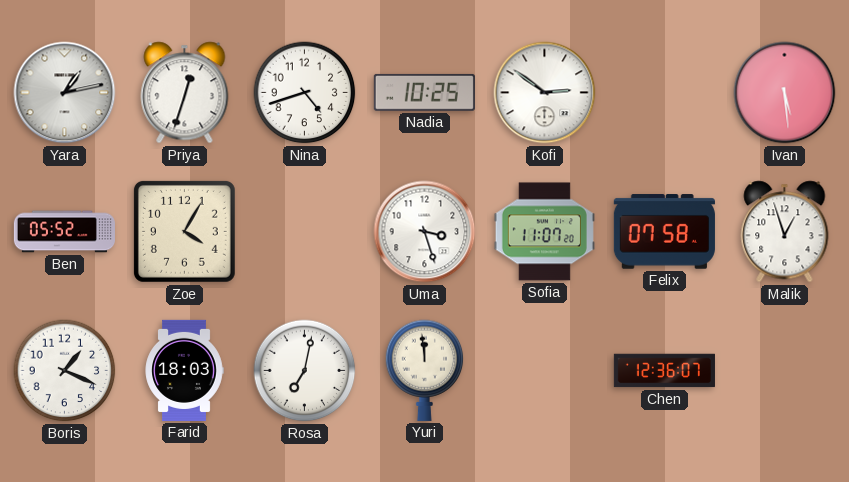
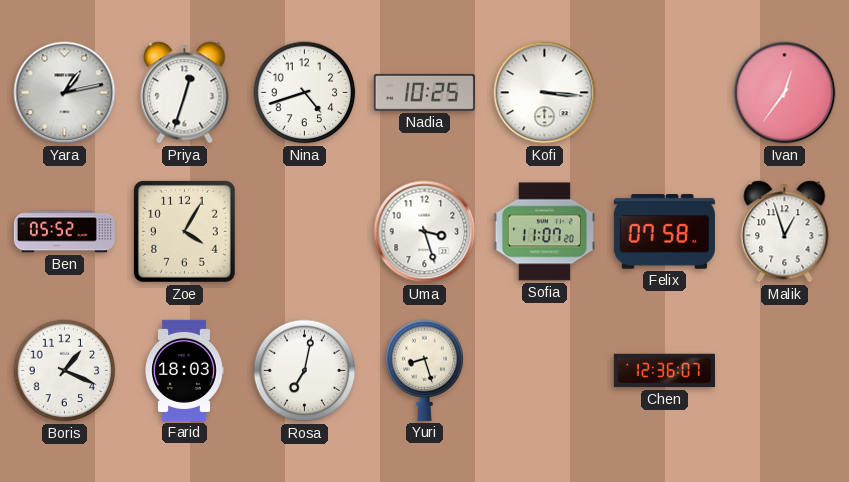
Kofi: 2:51 -> 3:16 (545, 93)
Ivan: 5:29 -> 12:36 (785, 93)
Yuri: 11:59 -> 8:27 (425, 370)
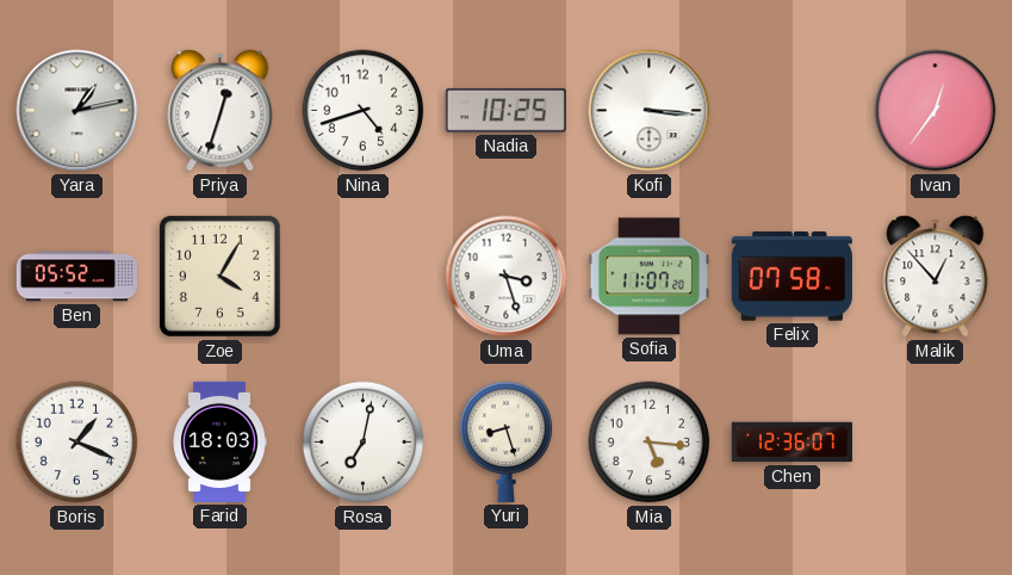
Malik: 12:57 -> 12:53 (936, 277)
Mia: none -> 5:16 (650, 443)
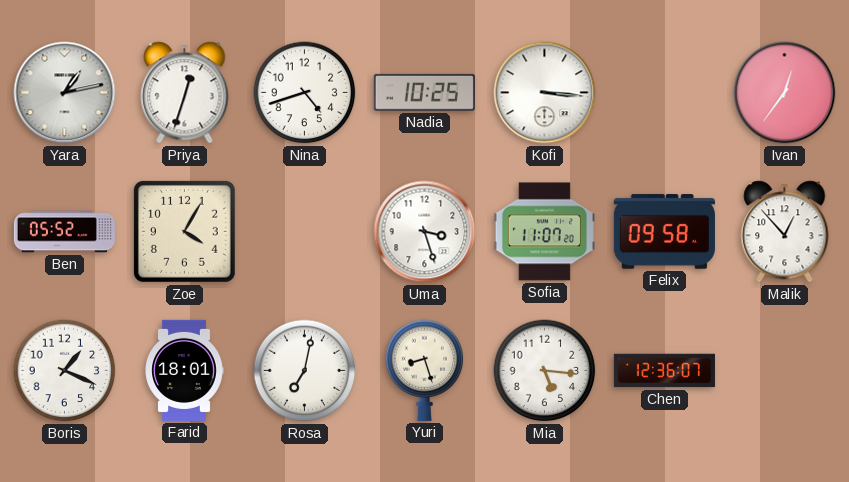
Felix: 07:58 -> 09:58 (664, 232)
Farid: 18:03 -> 18:01 (184, 370)
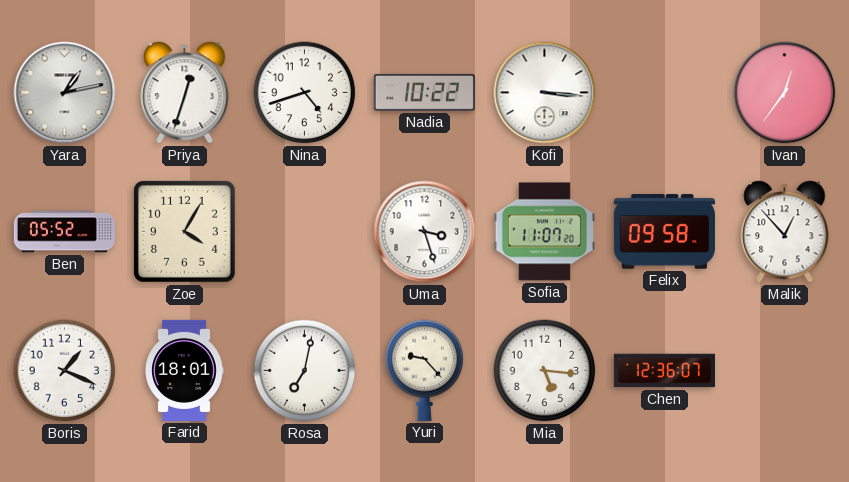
Nadia: 10:25 -> 10:22 (424, 92)
Yuri: 8:27 -> 9:23 (425, 370)
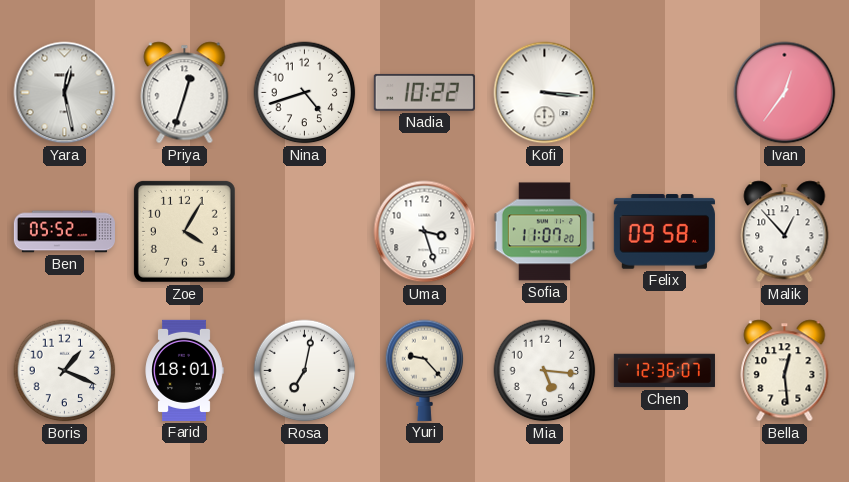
Yara: 1:13 -> 12:28 (65, 93)
Bella: none -> 12:29 (785, 371)
